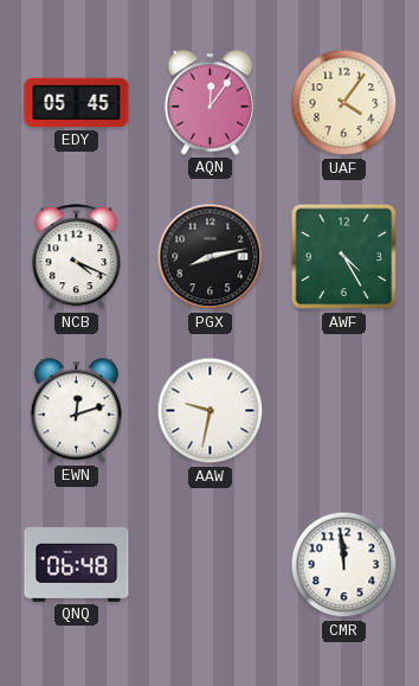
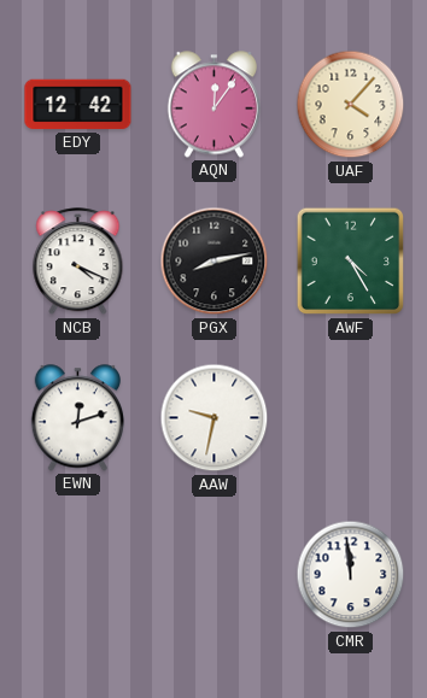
EDY: 05:45 -> 12:42 (78, 105)
UAF: 4:06 -> 4:07 (351, 105)
QNQ: 06:48 -> none (77, 564)
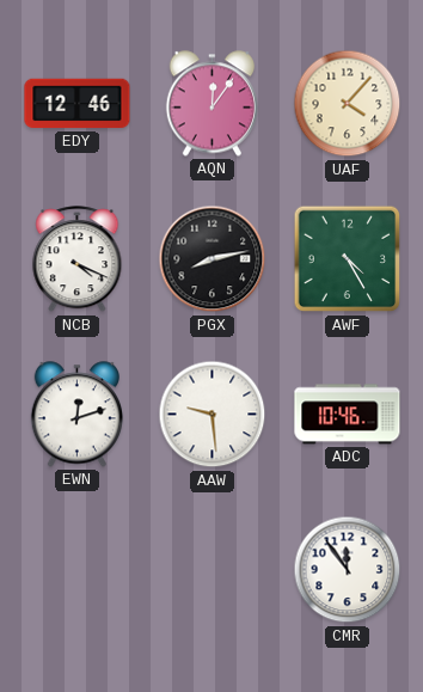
EDY: 12:42 -> 12:46 (78, 104)
AAW: 9:32 -> 9:29 (213, 415)
ADC: none -> 10:46 (348, 415)
CMR: 11:59 -> 11:54 (348, 570)
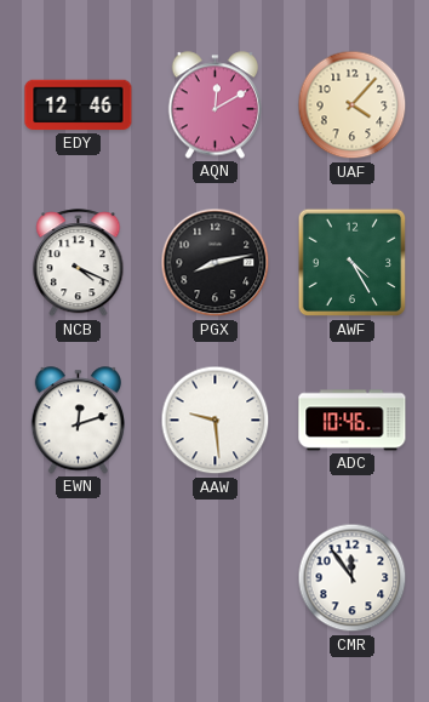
AQN: 12:06 -> 12:10 (215, 105)
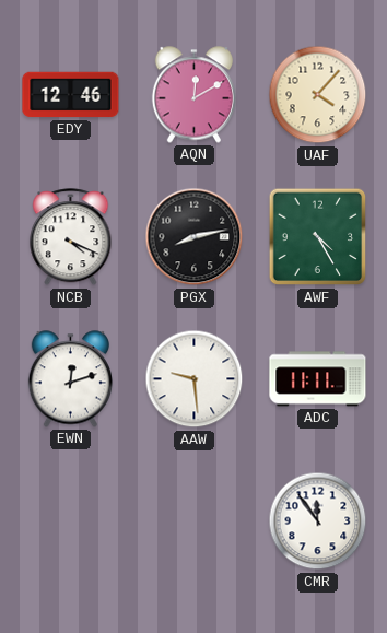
ADC: 10:46 -> 11:11 (318, 379)
